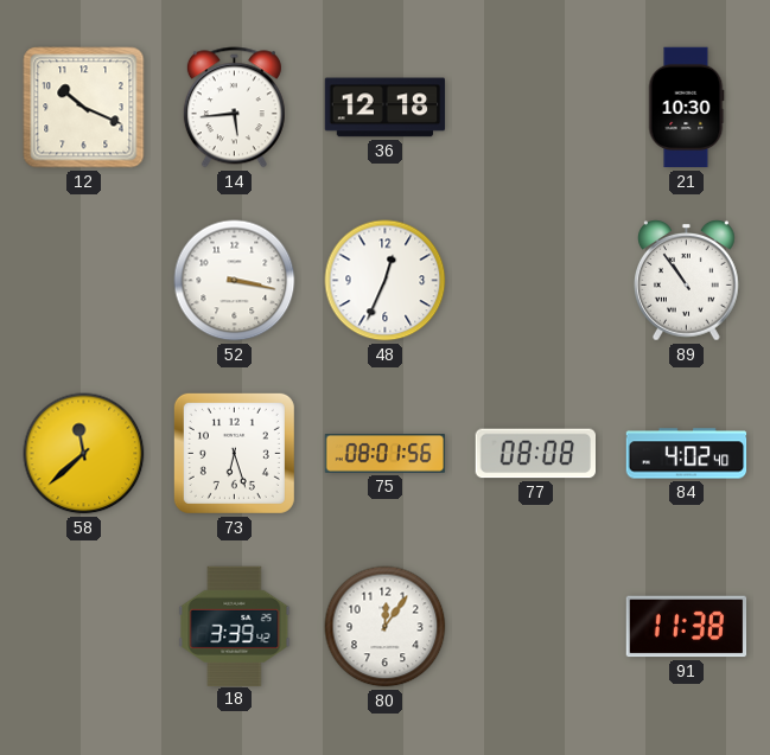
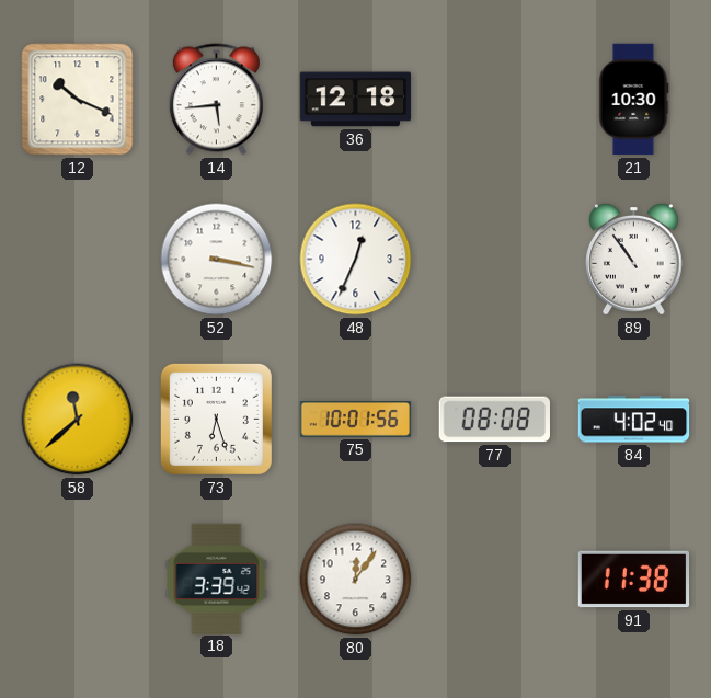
75: 08:01 -> 10:01 (356, 420)
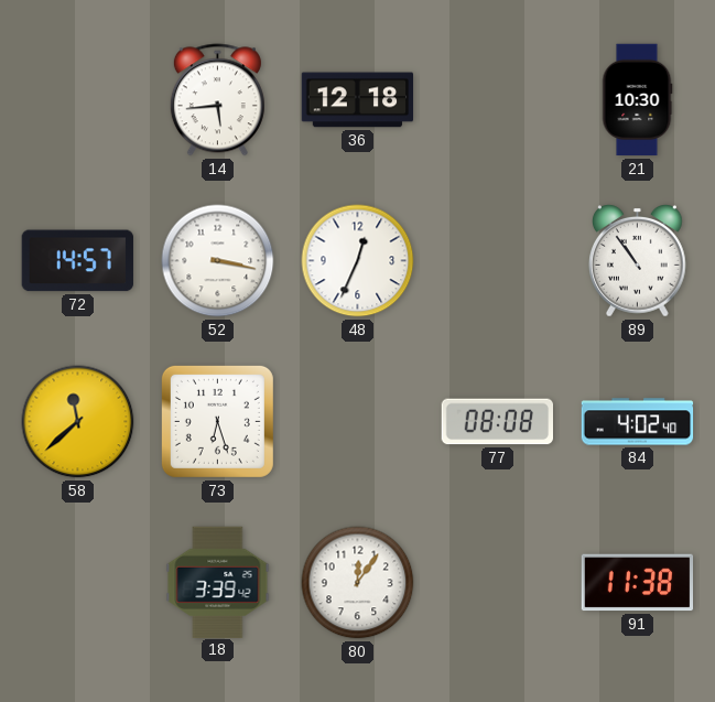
12: 10:19 -> none (78, 100)
72: none -> 14:57 (77, 261)
75: 10:01 -> none (356, 420)
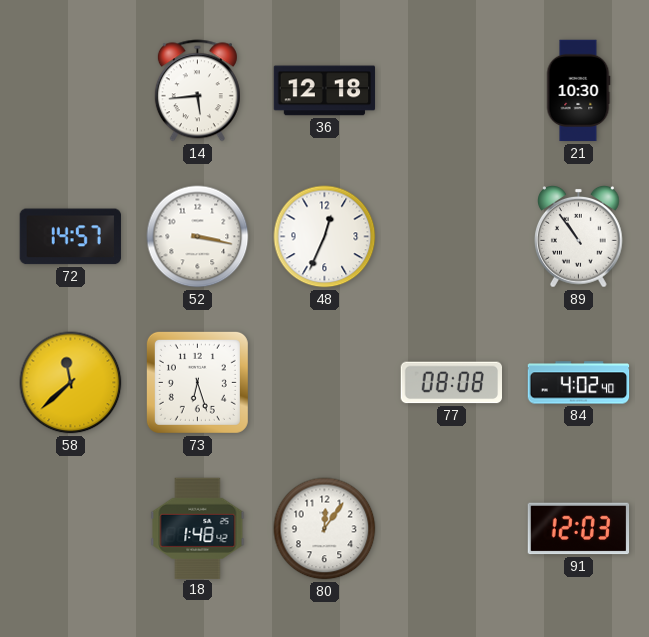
18: 3:39 -> 1:48 (198, 528)
91: 11:38 -> 12:03 (579, 529)
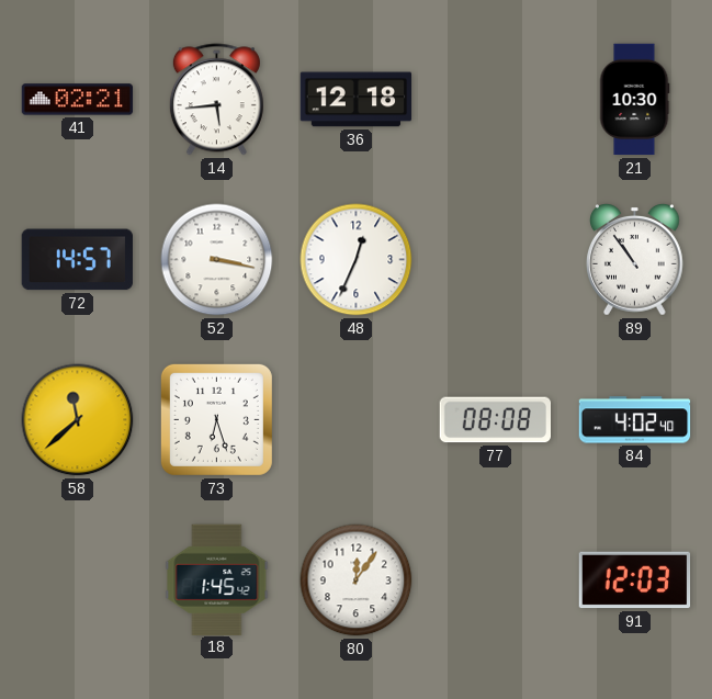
41: none -> 02:21 (78, 100)
18: 1:48 -> 1:45 (217, 579)
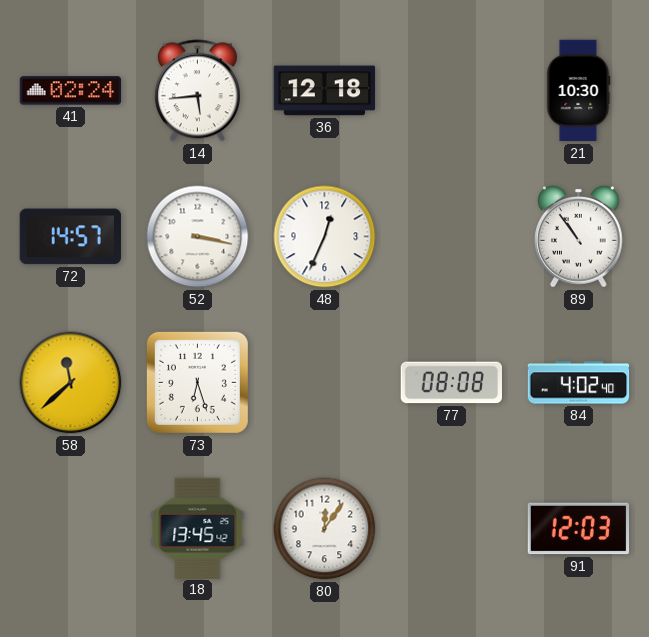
41: 02:21 -> 02:24 (71, 91)
18: 1:45 -> 13:45 (198, 528)
